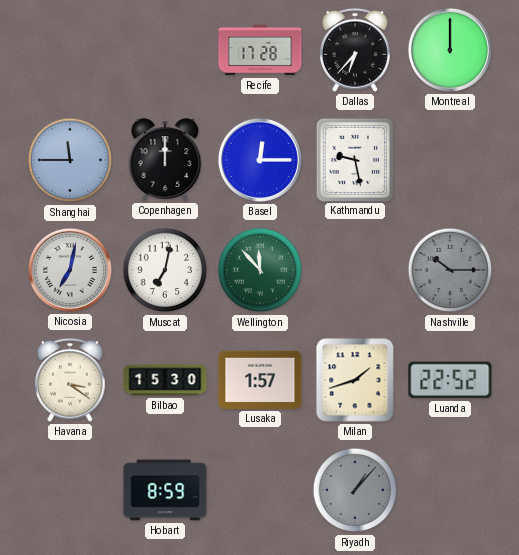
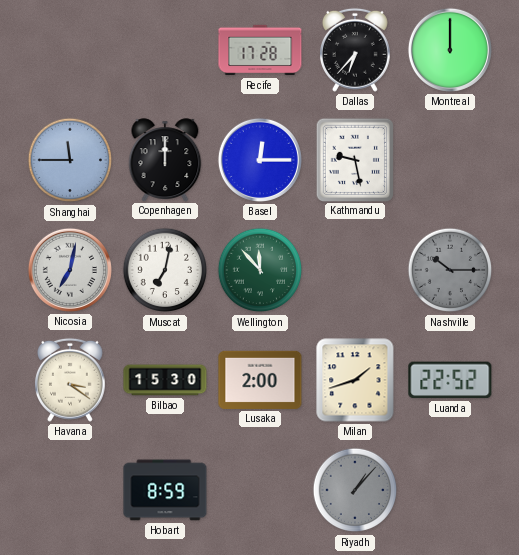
Lusaka: 1:57 -> 2:00 (260, 380)
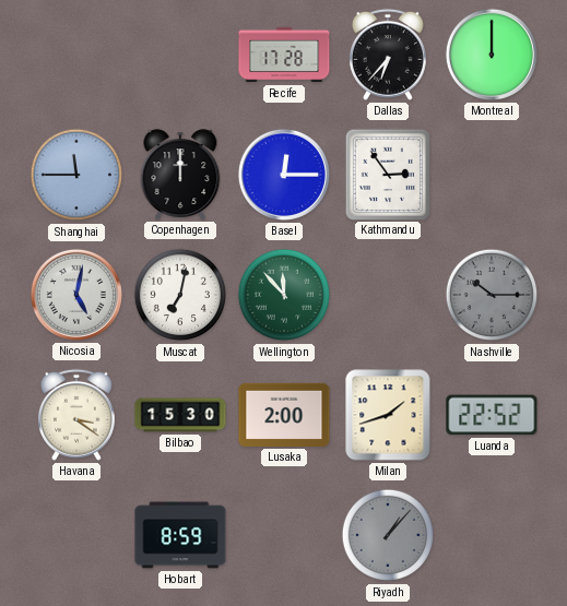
Kathmandu: 9:28 -> 2:54 (387, 174)
Nicosia: 7:02 -> 5:02 (76, 295)
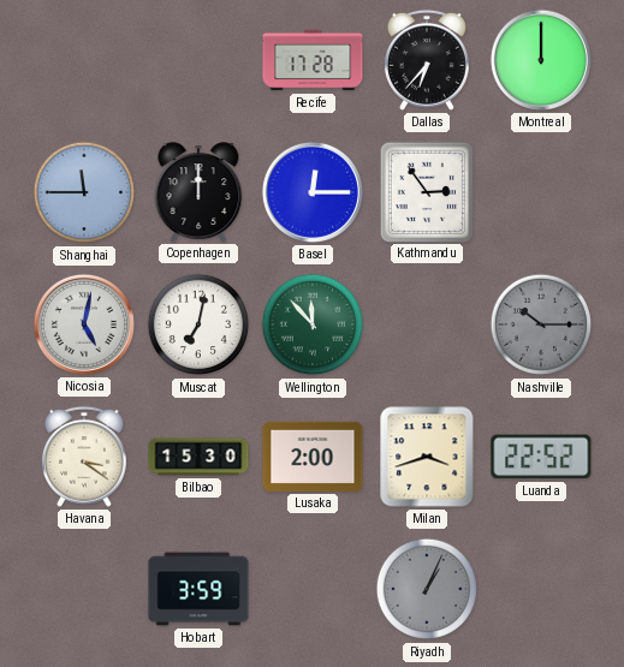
Milan: 1:42 -> 3:42 (427, 457)
Hobart: 8:59 -> 3:59 (198, 589)
Riyadh: 1:07 -> 1:04 (427, 589)
